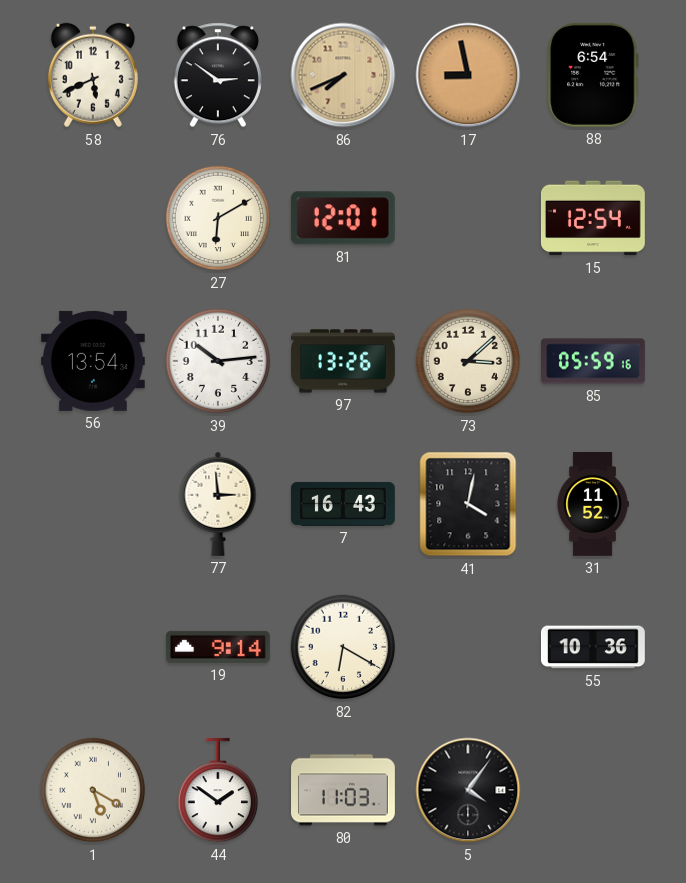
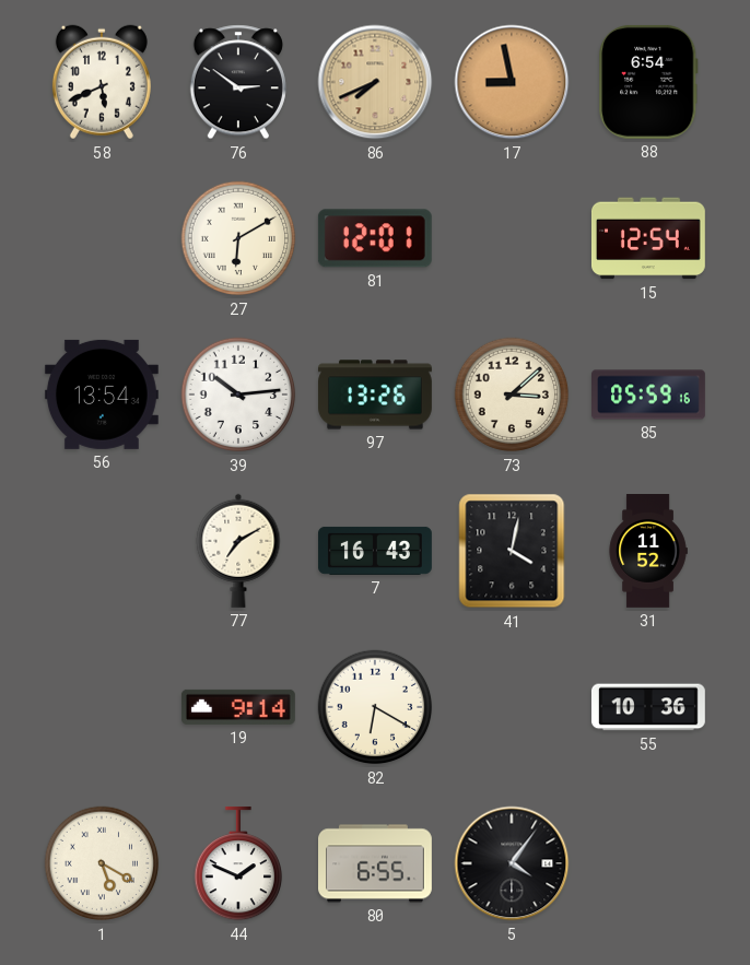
77: 2:59 -> 7:10 (238, 551)
44: 1:51 -> 1:49 (237, 863)
80: 11:03 -> 6:55 (376, 863)
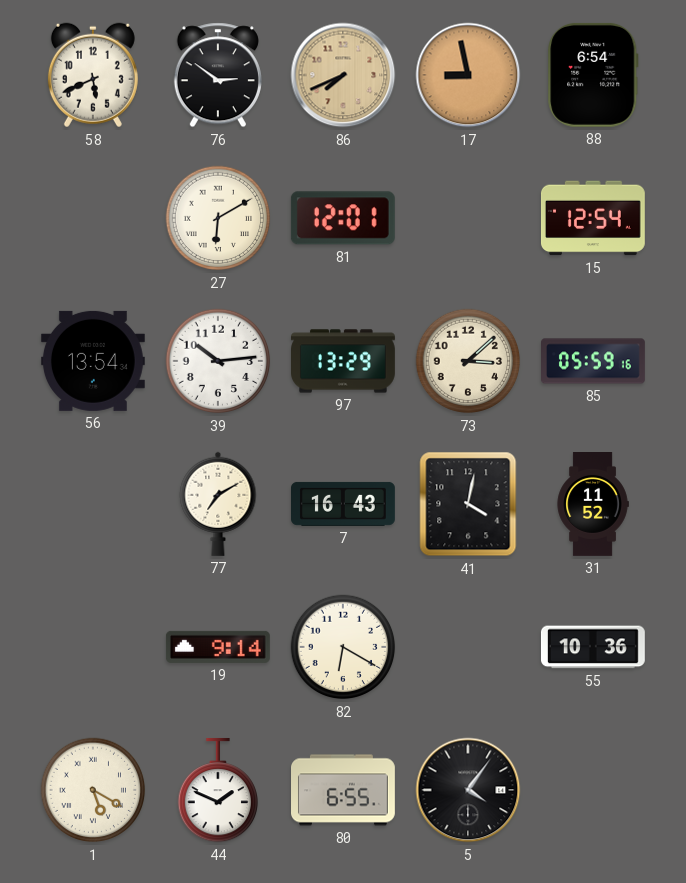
97: 13:26 -> 13:29 (344, 361)
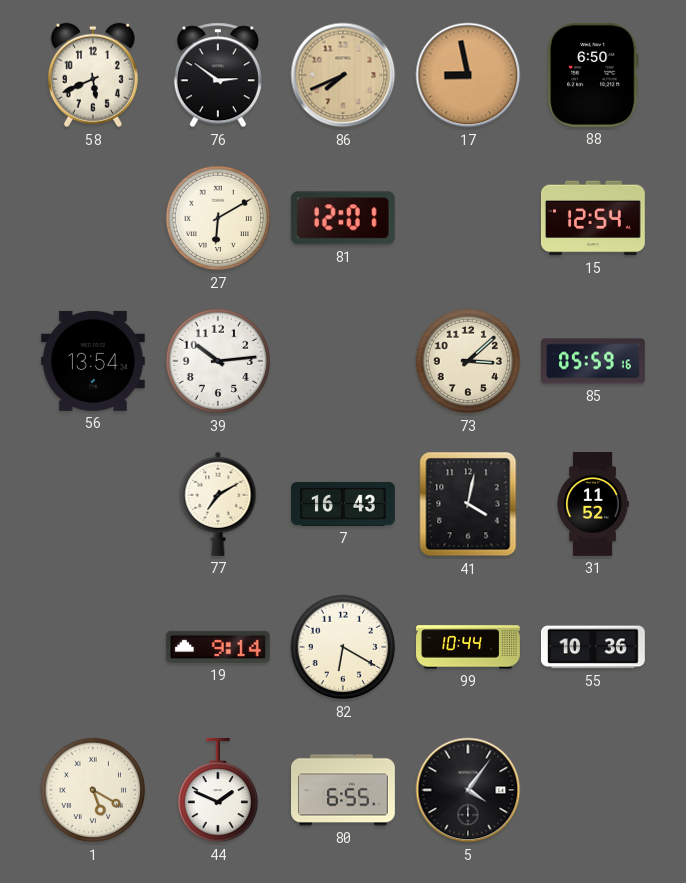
88: 6:54 -> 6:50 (593, 75)
97: 13:29 -> none (344, 361)
99: none -> 10:44 (469, 647)
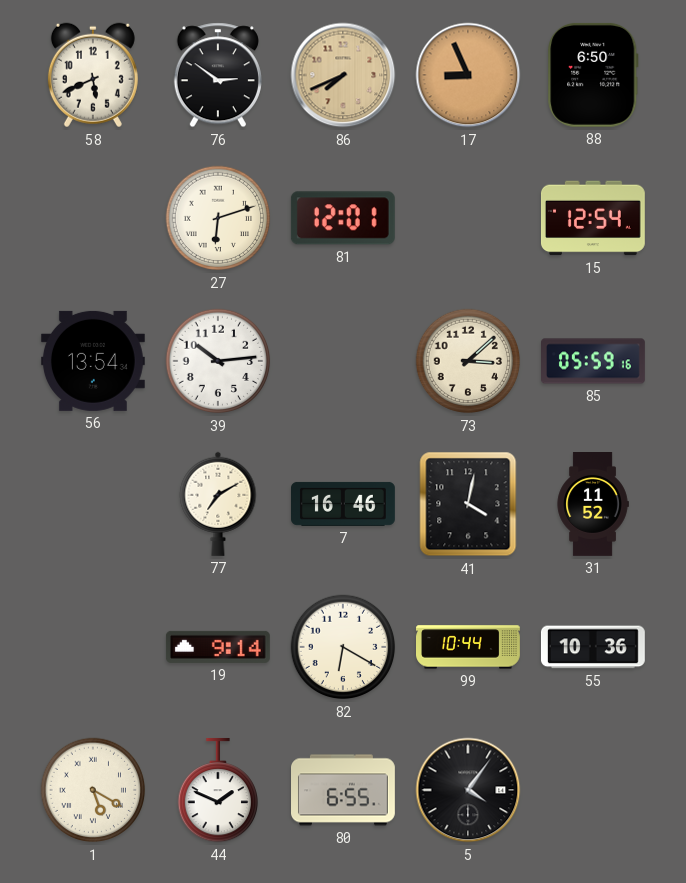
17: 8:58 -> 8:56 (468, 75)
27: 6:10 -> 6:12 (218, 218)
7: 16:43 -> 16:46 (344, 504)
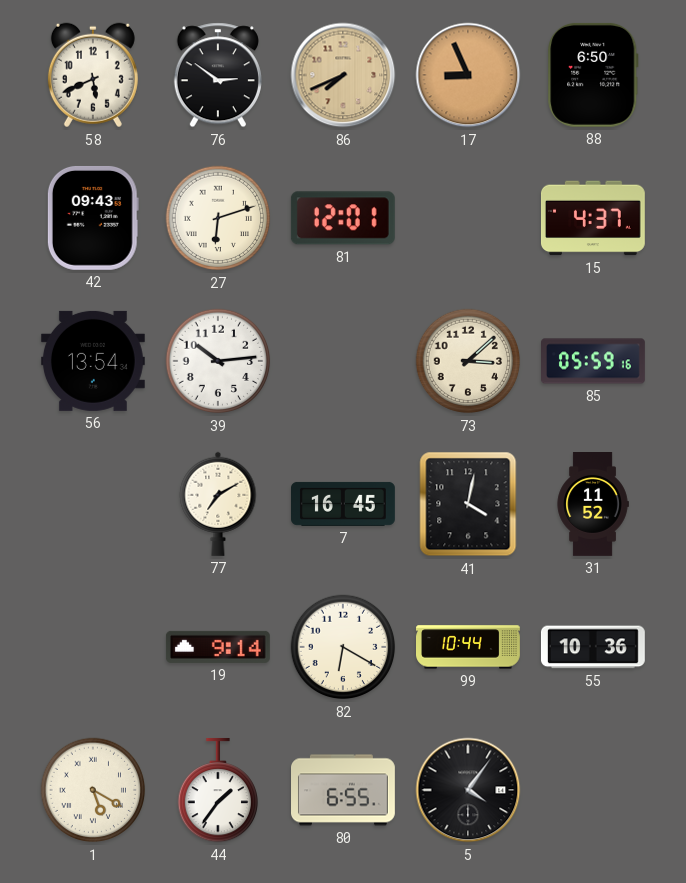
42: none -> 09:43 (93, 218)
15: 12:54 -> 4:37 (593, 218)
7: 16:46 -> 16:45 (344, 504)
44: 1:49 -> 1:36 (217, 790)
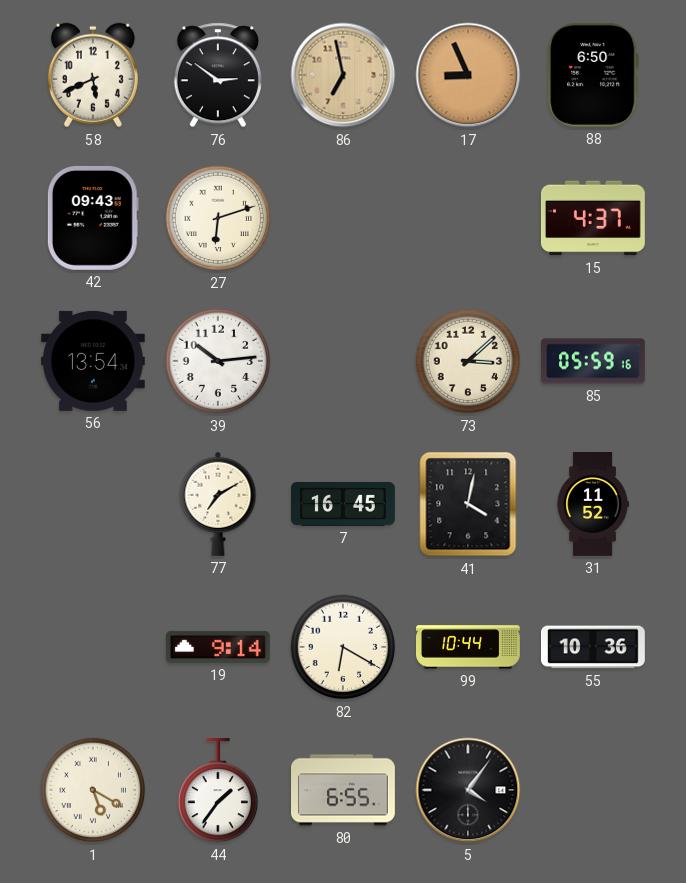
86: 7:41 -> 6:58 (343, 75)
81: 12:01 -> none (343, 218)
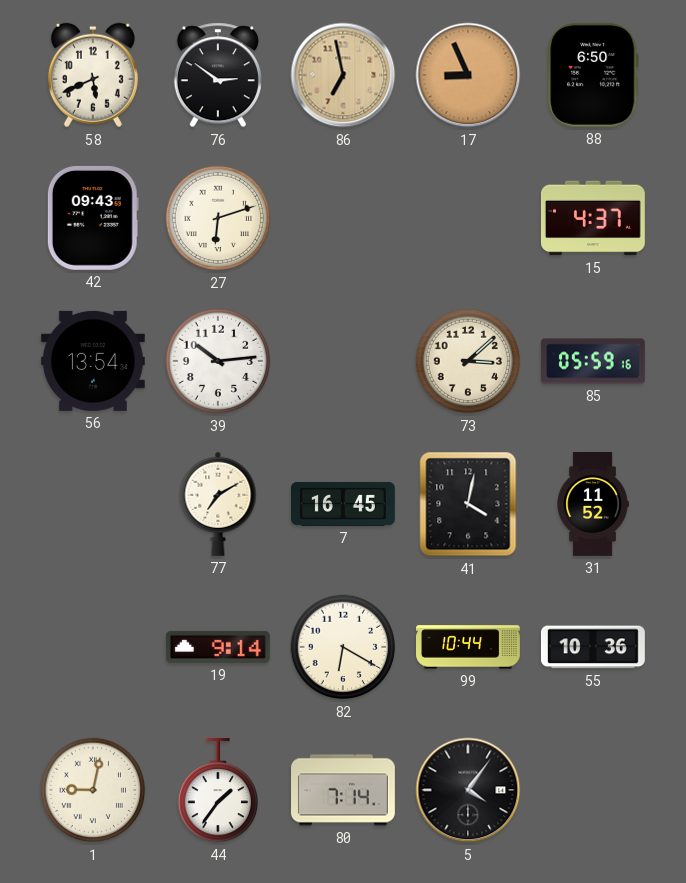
1: 5:20 -> 9:02 (93, 790)
80: 6:55 -> 7:14 (344, 790)
